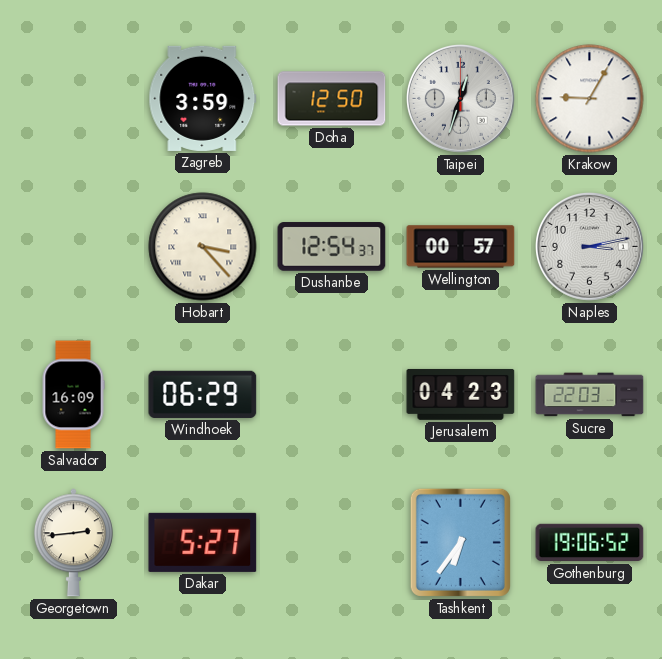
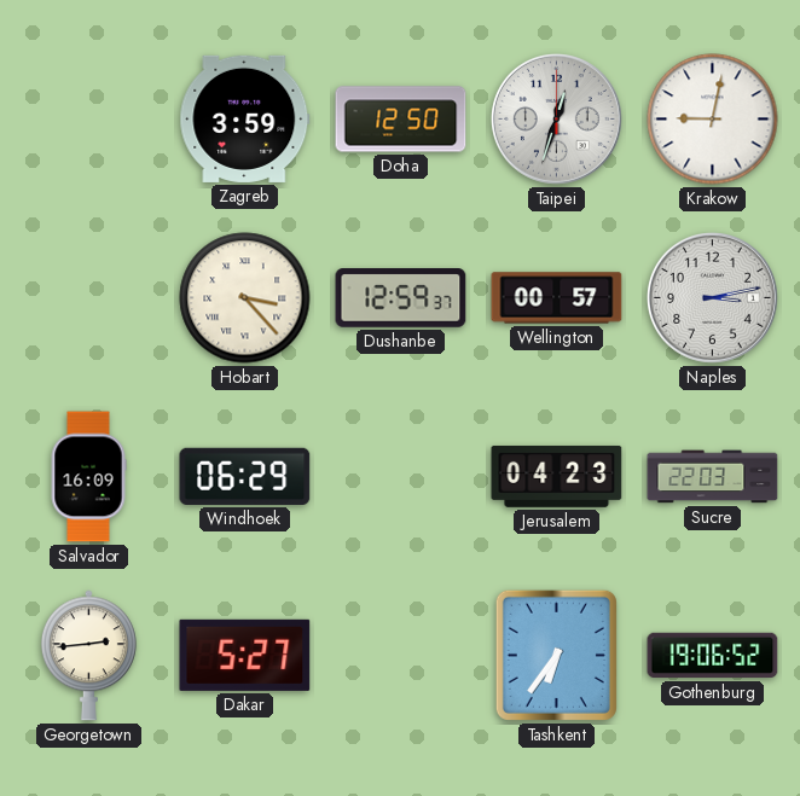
Krakow: 9:05 -> 9:02 (713, 120)
Dushanbe: 12:54 -> 12:59 (401, 298)
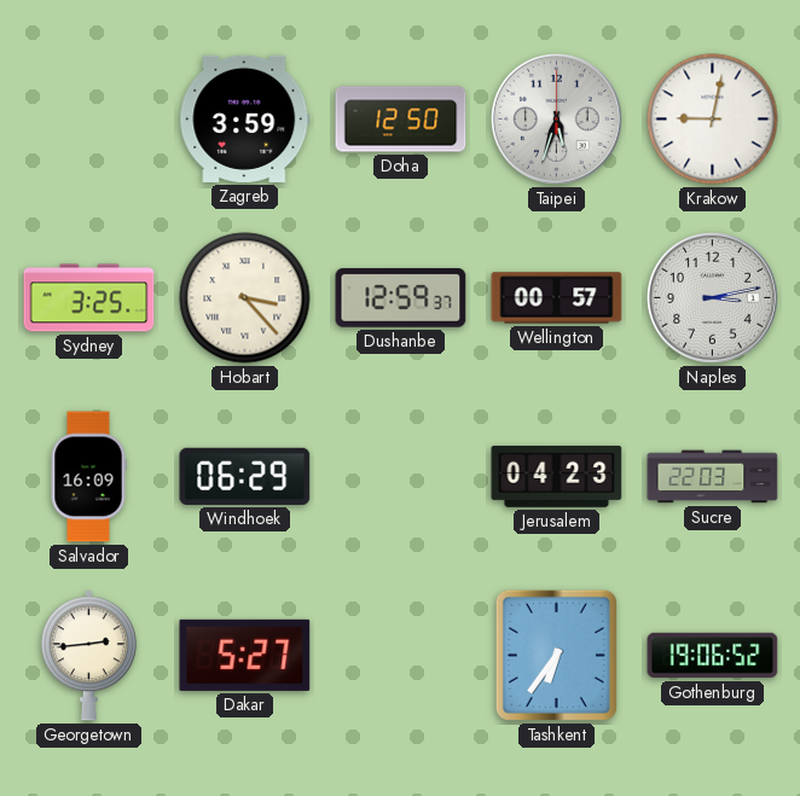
Taipei: 12:33 -> 5:33 (556, 118)
Sydney: none -> 3:25 (89, 298)
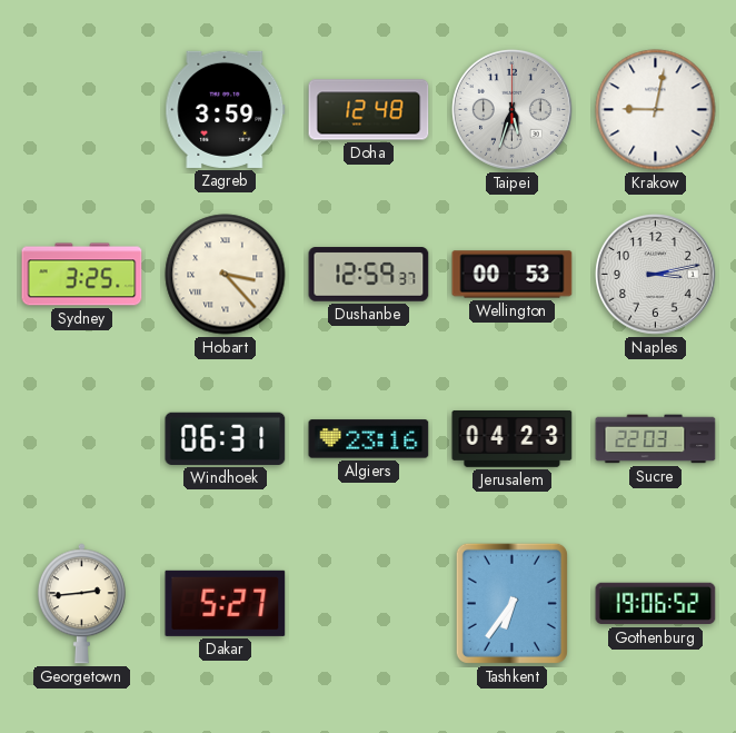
Doha: 12:50 -> 12:48 (369, 110)
Wellington: 00:57 -> 00:53 (513, 275)
Salvador: 16:09 -> none (88, 477)
Windhoek: 06:29 -> 06:31 (226, 438)
Algiers: none -> 23:16 (369, 439)
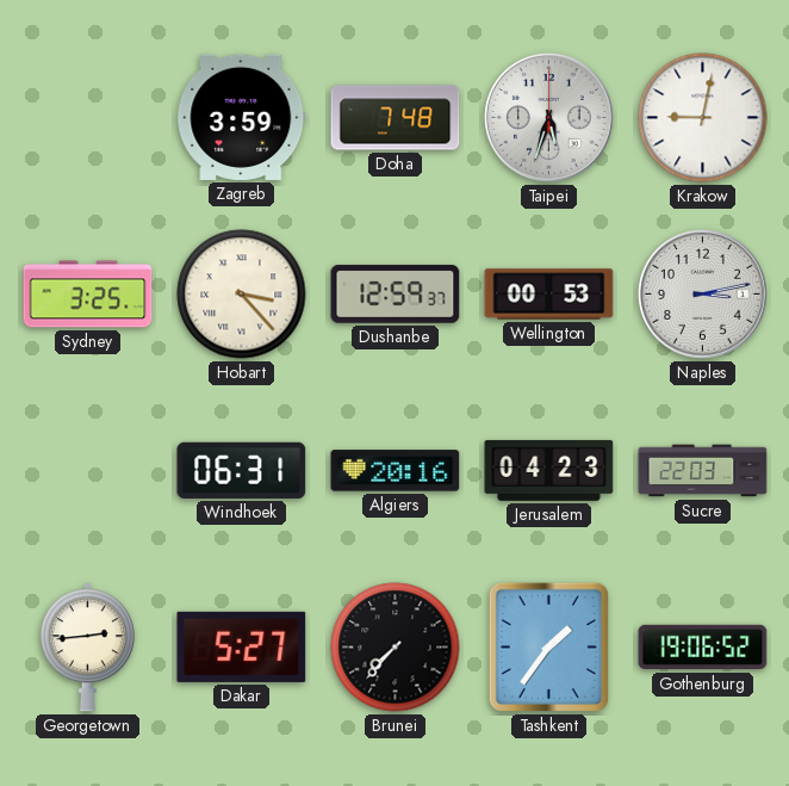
Doha: 12:48 -> 7:48 (396, 118)
Algiers: 23:16 -> 20:16 (396, 471)
Brunei: none -> 7:37 (396, 648)
Tashkent: 6:36 -> 1:36 (548, 646)
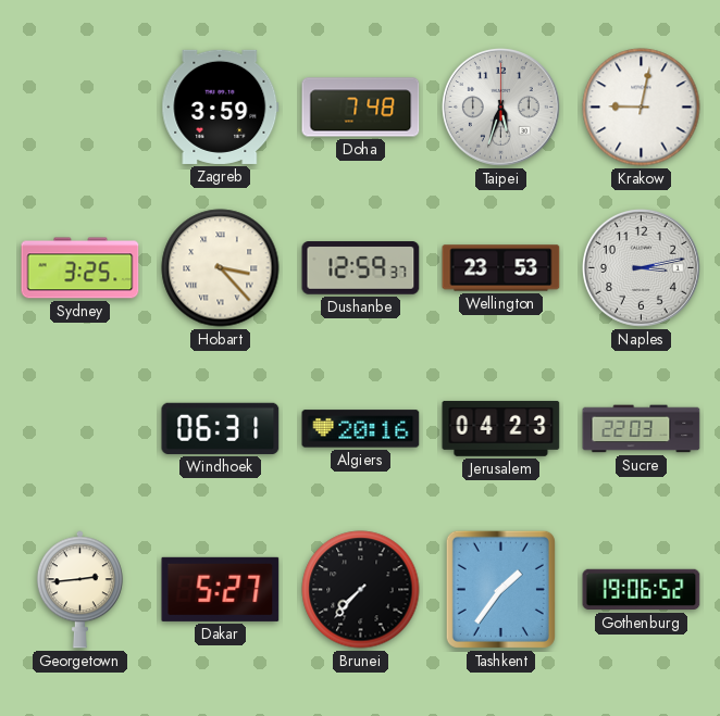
Wellington: 00:53 -> 23:53 (501, 268)
